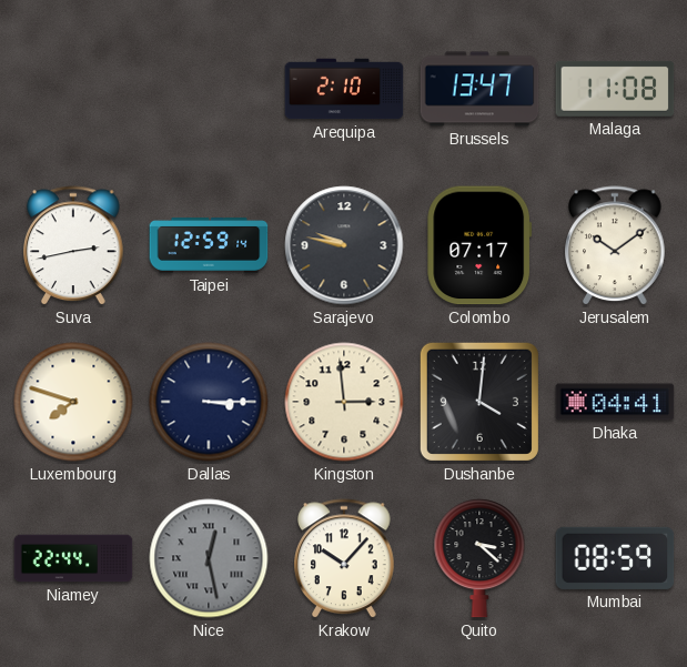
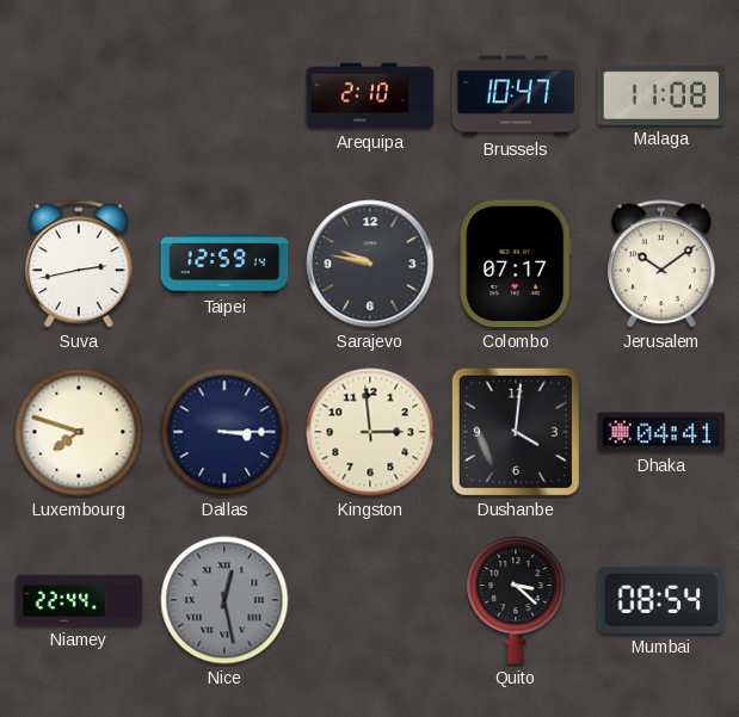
Brussels: 13:47 -> 10:47 (516, 95)
Krakow: 10:07 -> none (345, 559)
Mumbai: 08:59 -> 08:54 (661, 600)
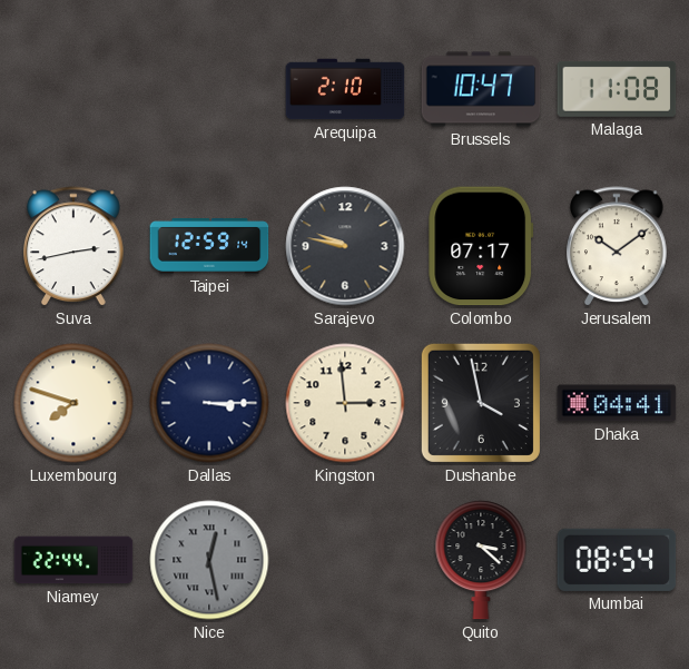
Dushanbe: 4:01 -> 3:58 (481, 403)
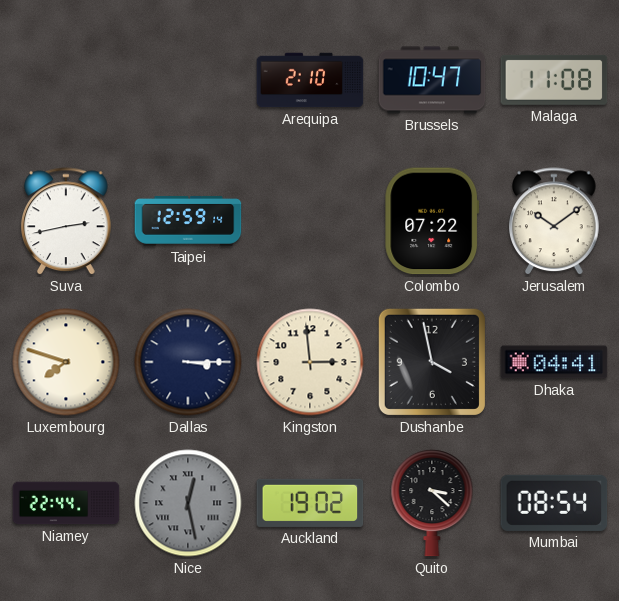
Sarajevo: 9:47 -> none (345, 246)
Colombo: 07:17 -> 07:22 (432, 221)
Auckland: none -> 19:02 (310, 503)
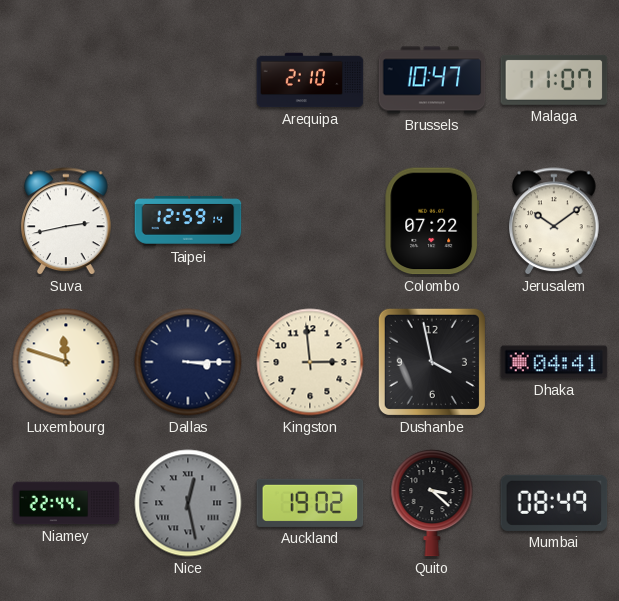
Malaga: 11:08 -> 11:07 (554, 80)
Luxembourg: 7:48 -> 11:48 (66, 362)
Mumbai: 08:54 -> 08:49 (554, 503)
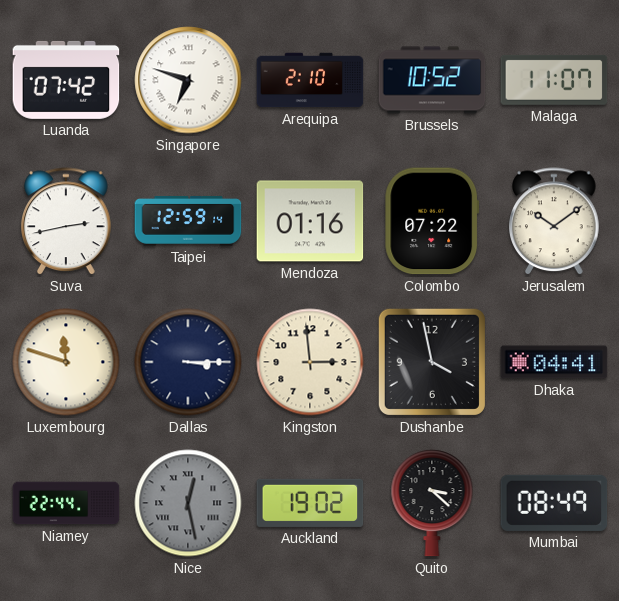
Luanda: none -> 07:42 (66, 80)
Singapore: none -> 6:48 (188, 80)
Brussels: 10:47 -> 10:52 (432, 80)
Mendoza: none -> 01:16 (310, 221)
